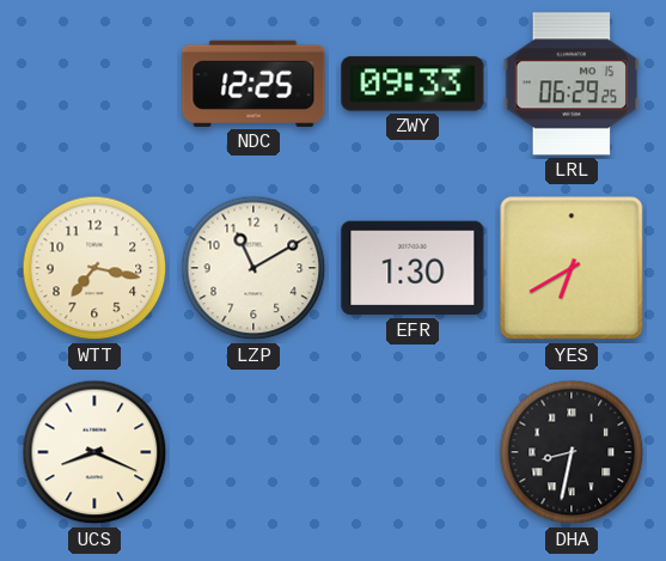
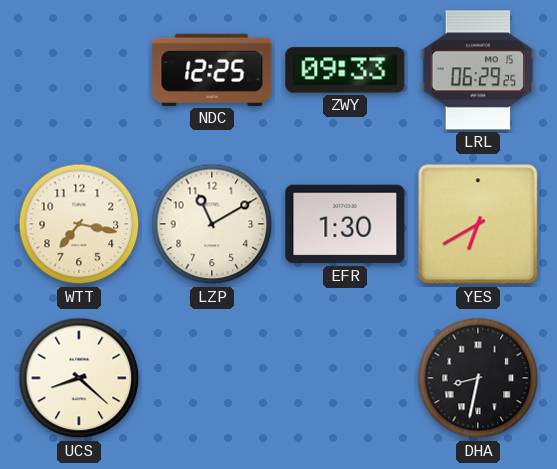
UCS: 8:19 -> 8:22 (79, 378)
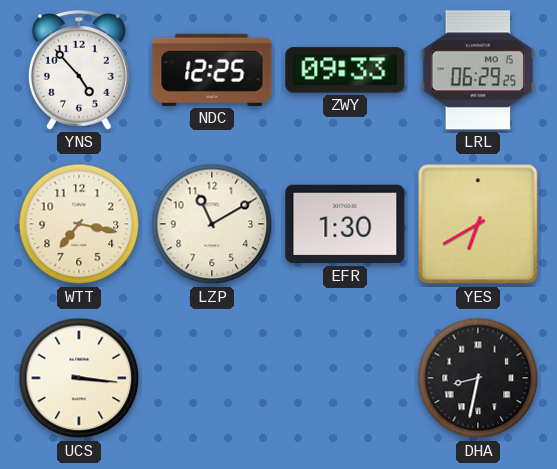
YNS: none -> 4:53 (79, 71)
UCS: 8:22 -> 3:16 (79, 378)
